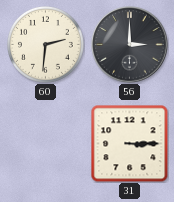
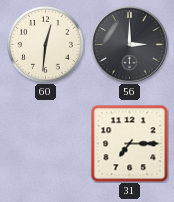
60: 2:31 -> 12:31 (45, 44)
31: 3:15 -> 7:15 (129, 143)
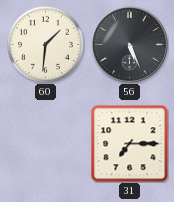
60: 12:31 -> 1:31 (45, 44)
56: 3:00 -> 5:26 (130, 45)
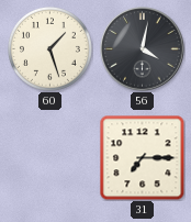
60: 1:31 -> 1:27 (49, 48)
56: 5:26 -> 4:02 (143, 49)
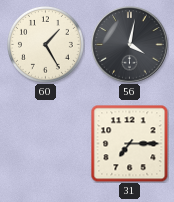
60: 1:27 -> 1:25 (45, 44)
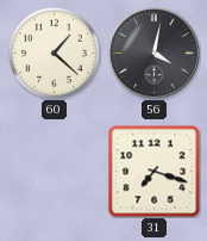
60: 1:25 -> 1:22 (54, 52)
31: 7:15 -> 7:18 (153, 171)
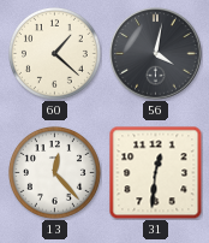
13: none -> 12:23 (54, 172)
31: 7:18 -> 12:31 (155, 172)
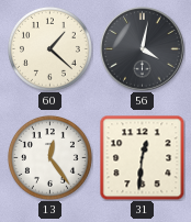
13: 12:23 -> 12:24 (49, 157)
